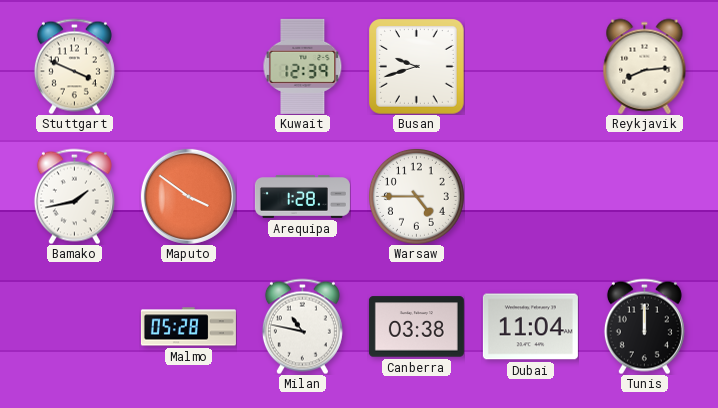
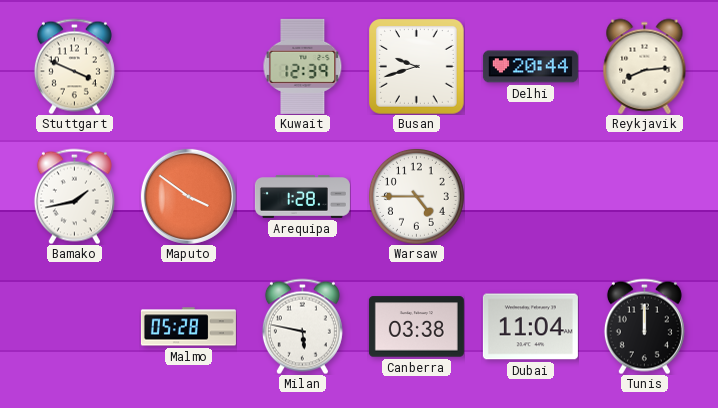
Delhi: none -> 20:44 (530, 67)
Milan: 10:47 -> 5:47 (302, 326)
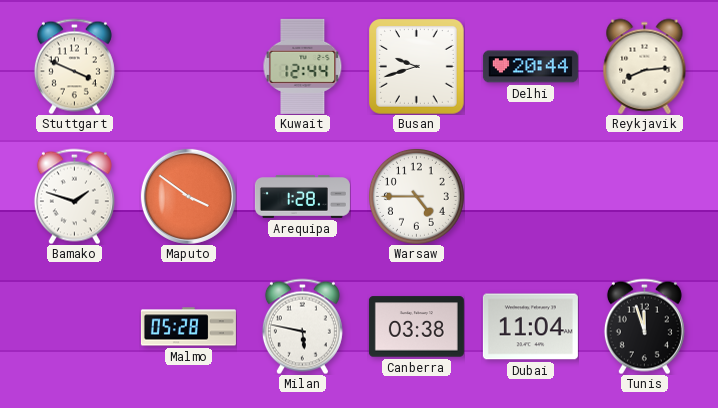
Kuwait: 12:39 -> 12:44 (303, 66)
Bamako: 1:43 -> 1:48 (74, 196)
Tunis: 12:00 -> 11:57 (644, 326)
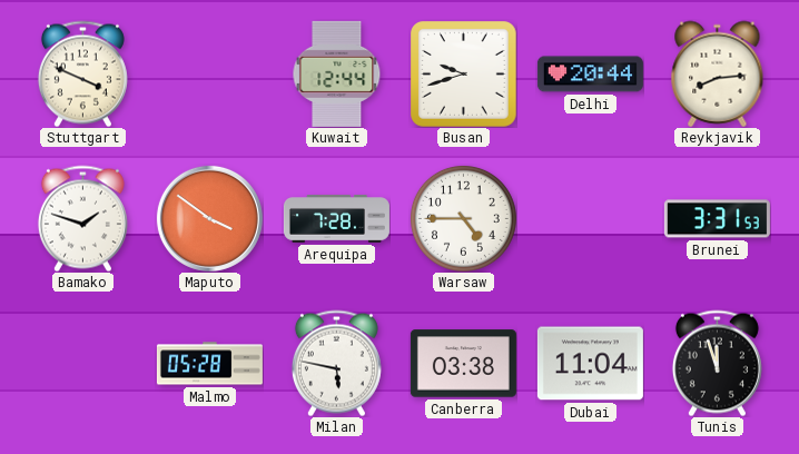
Arequipa: 1:28 -> 7:28 (336, 219)
Brunei: none -> 3:31 (717, 219)
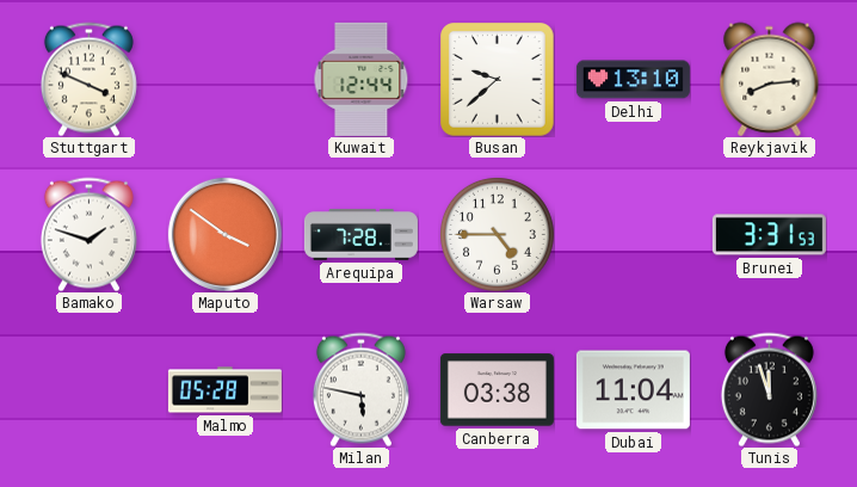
Busan: 9:42 -> 9:38 (498, 80)
Delhi: 20:44 -> 13:10 (633, 80)
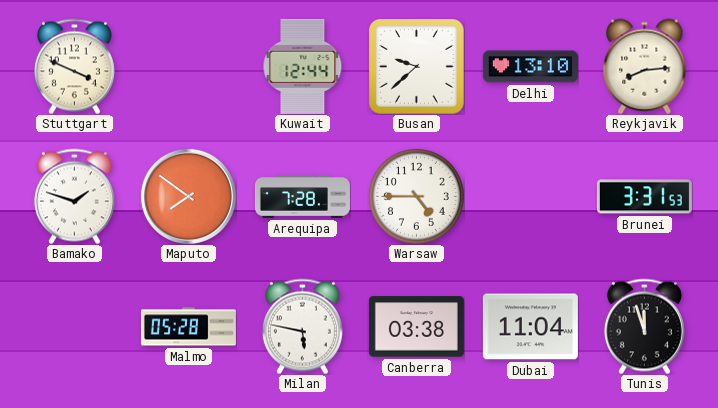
Maputo: 3:51 -> 7:51 (188, 196)
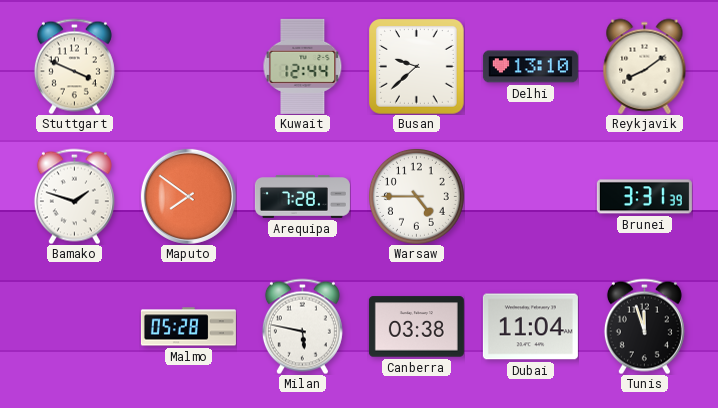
Reykjavik: 8:14 -> 8:09 (645, 66)
Brunei: 3:31:53 -> 3:31:39 (644, 197)
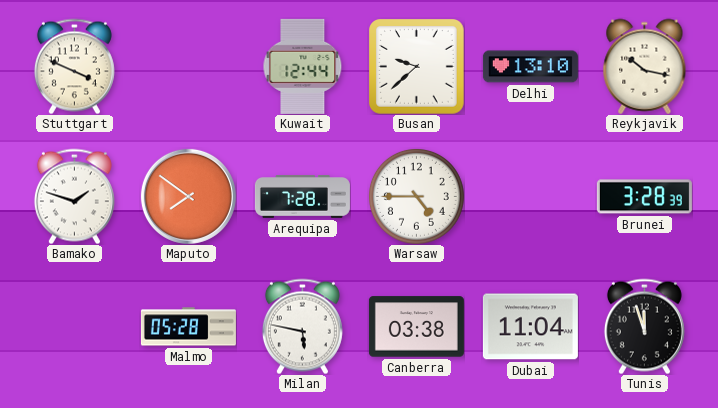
Reykjavik: 8:09 -> 10:17 (645, 66)
Brunei: 3:31 -> 3:28 (644, 197)
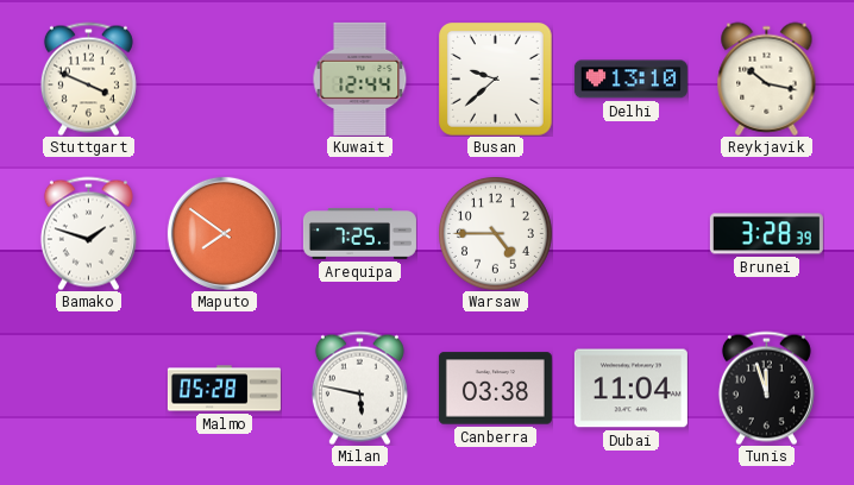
Arequipa: 7:28 -> 7:25 (359, 234)
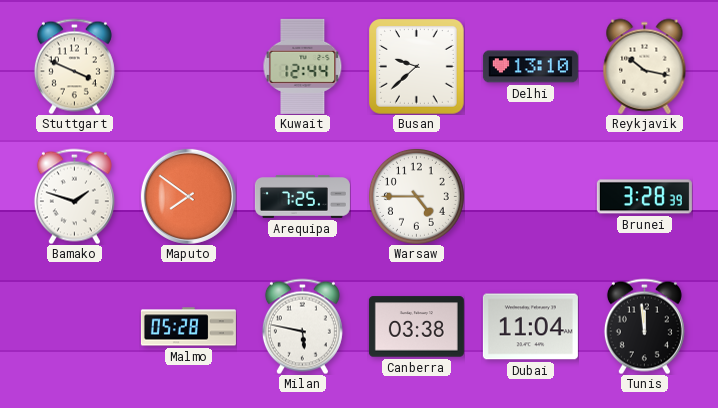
Tunis: 11:57 -> 11:59 (644, 326)
